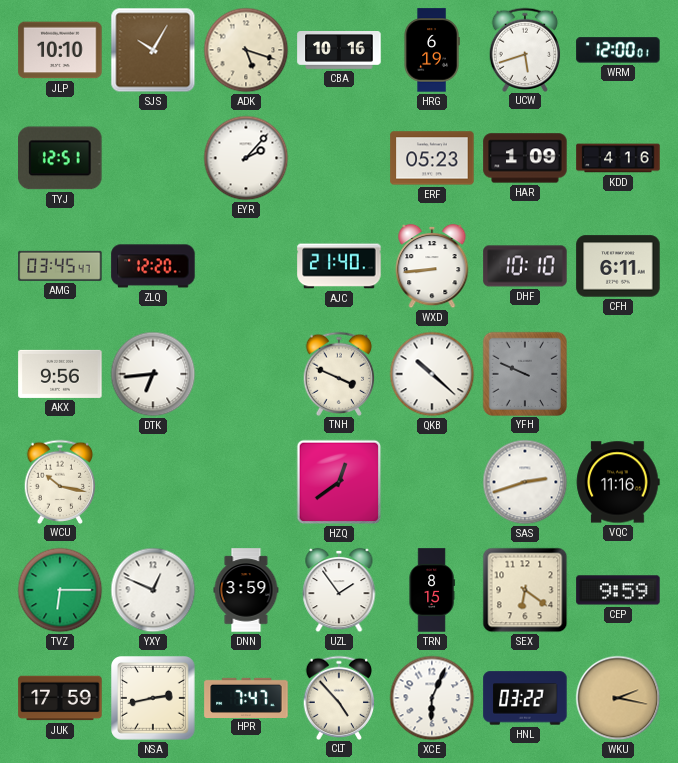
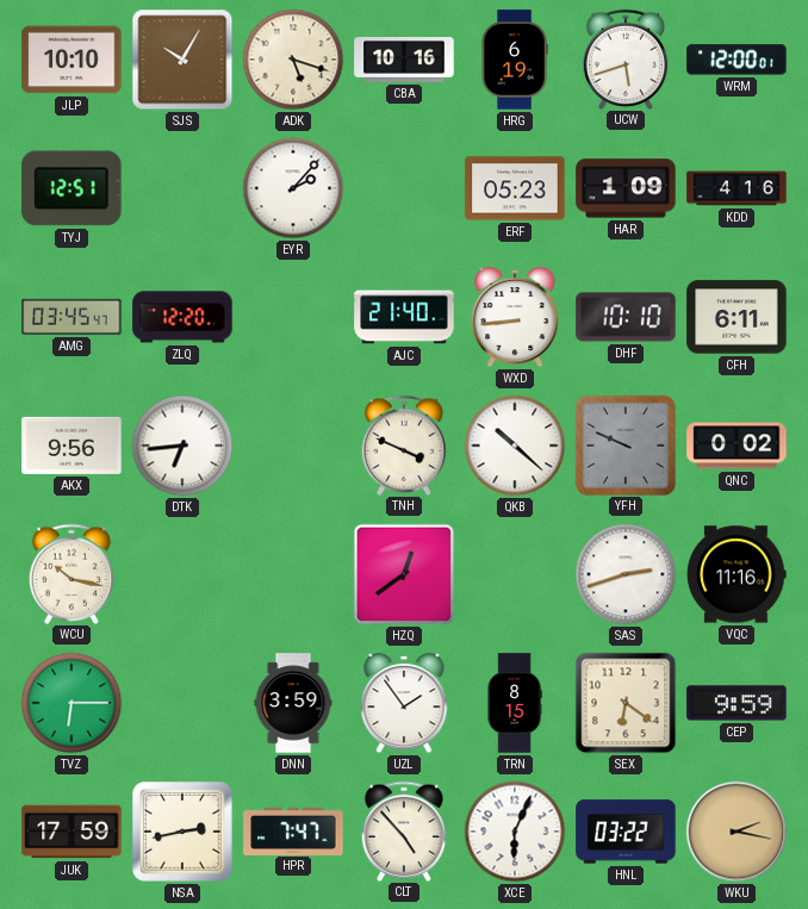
QNC: none -> 0:02 (736, 446)
YXY: 12:49 -> none (153, 590)
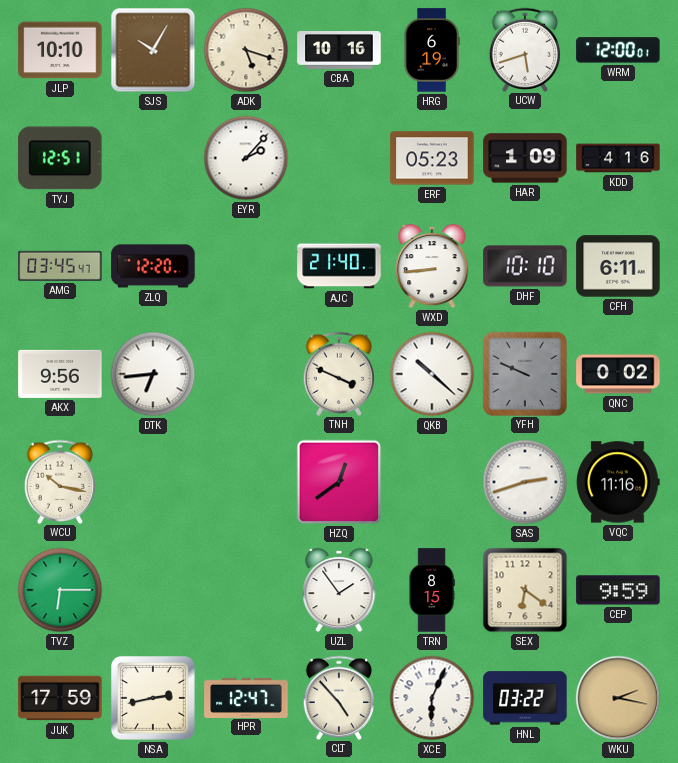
DNN: 3:59 -> none (293, 703)
HPR: 7:47 -> 12:47 (246, 697)
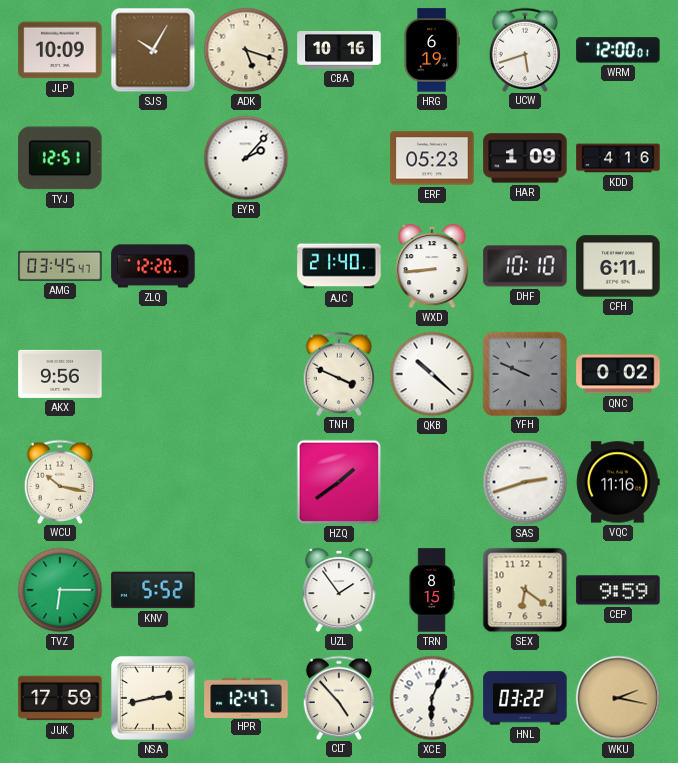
JLP: 10:10 -> 10:09 (60, 50)
DTK: 6:44 -> none (153, 374)
HZQ: 12:39 -> 1:39 (339, 482)
KNV: none -> 5:52 (153, 590)
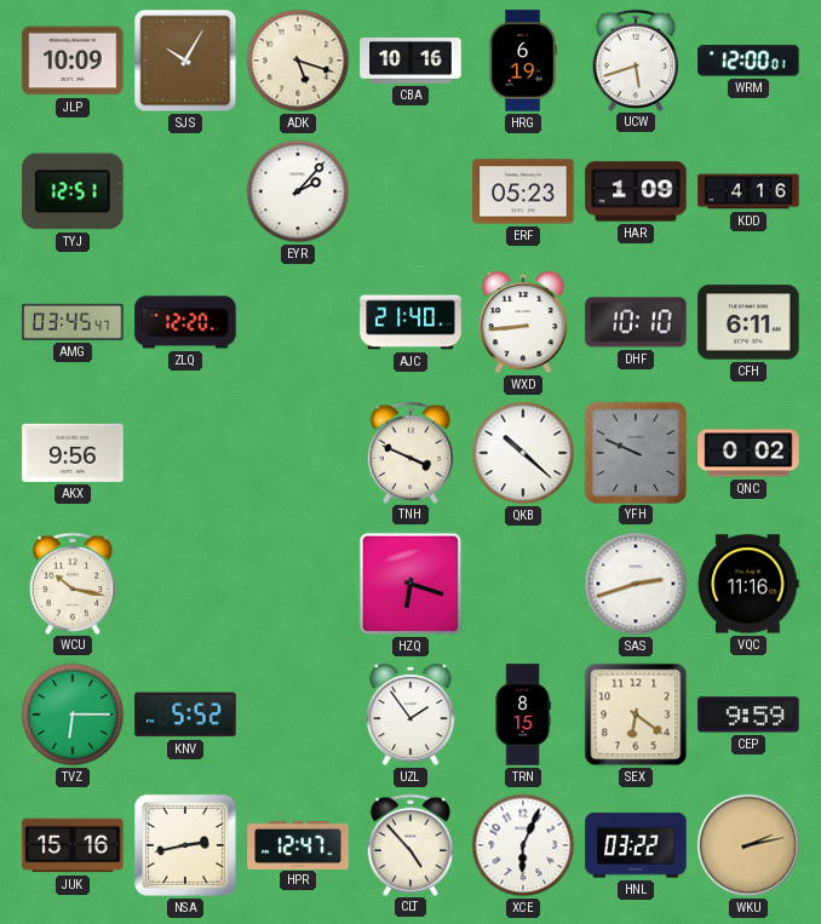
HZQ: 1:39 -> 6:18 (410, 584)
JUK: 17:59 -> 15:16 (73, 845)
WKU: 2:17 -> 2:13 (748, 845)
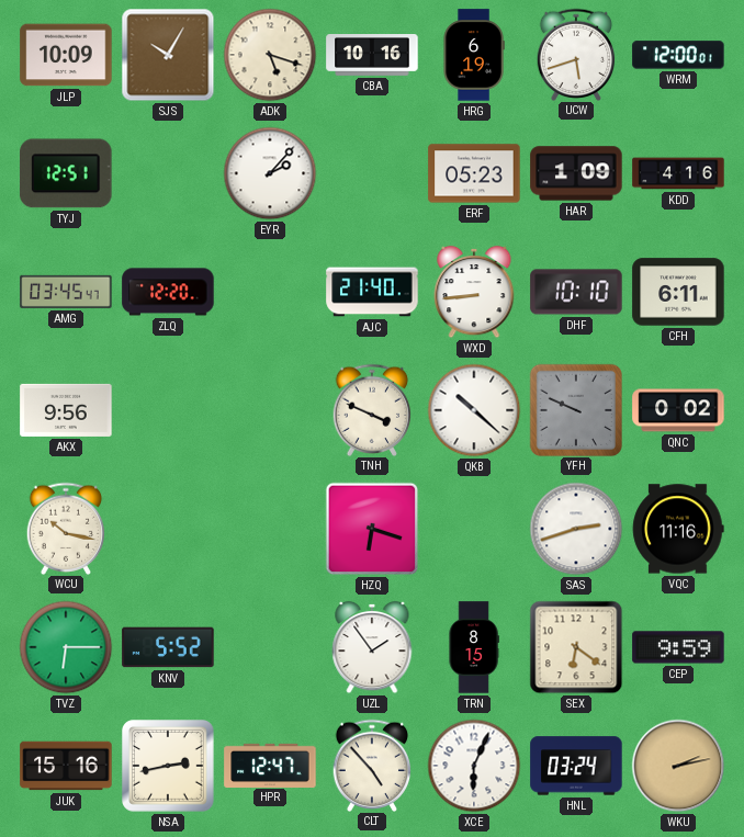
HNL: 03:22 -> 03:24 (576, 766)
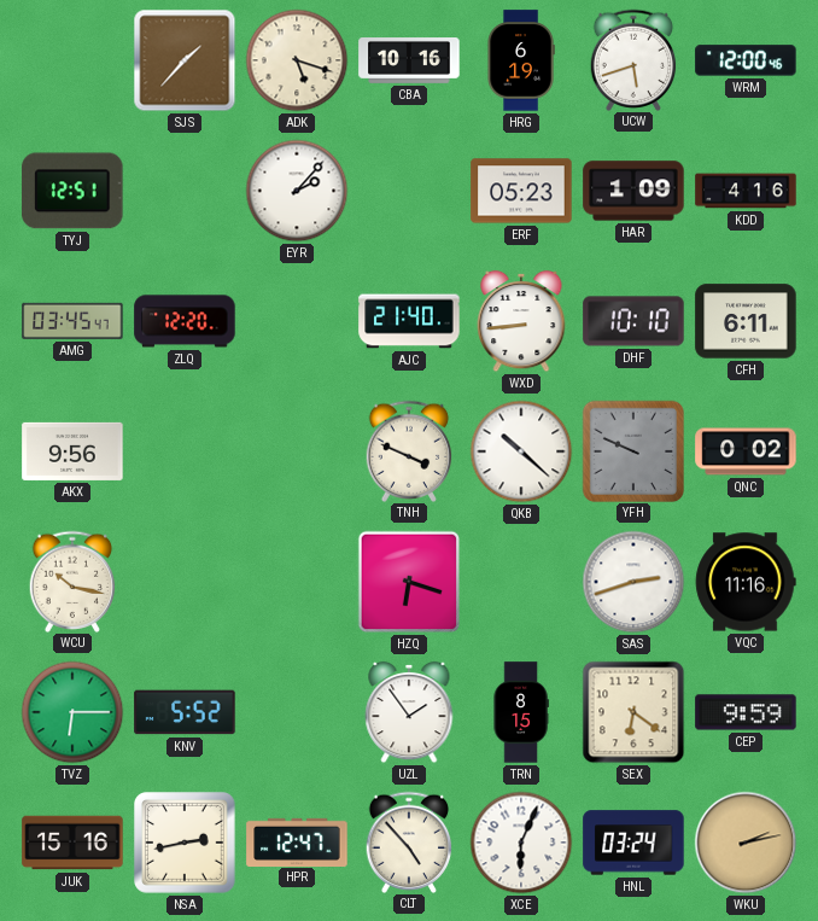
JLP: 10:09 -> none (66, 55)
SJS: 10:05 -> 1:37 (185, 60)
WRM: 12:00:01 -> 12:00:46 (746, 60)
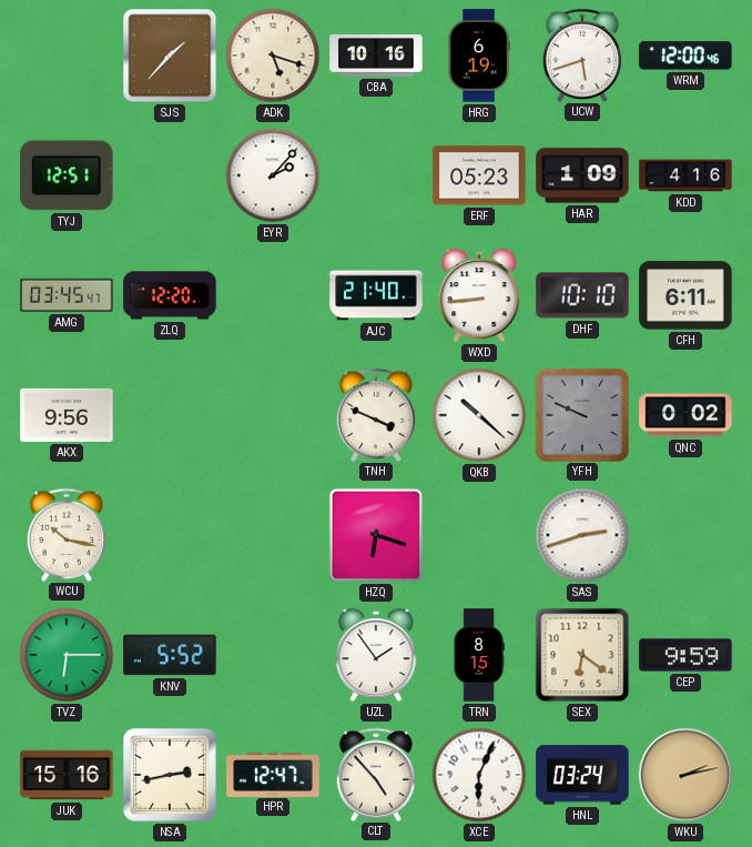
VQC: 11:16 -> none (746, 582)
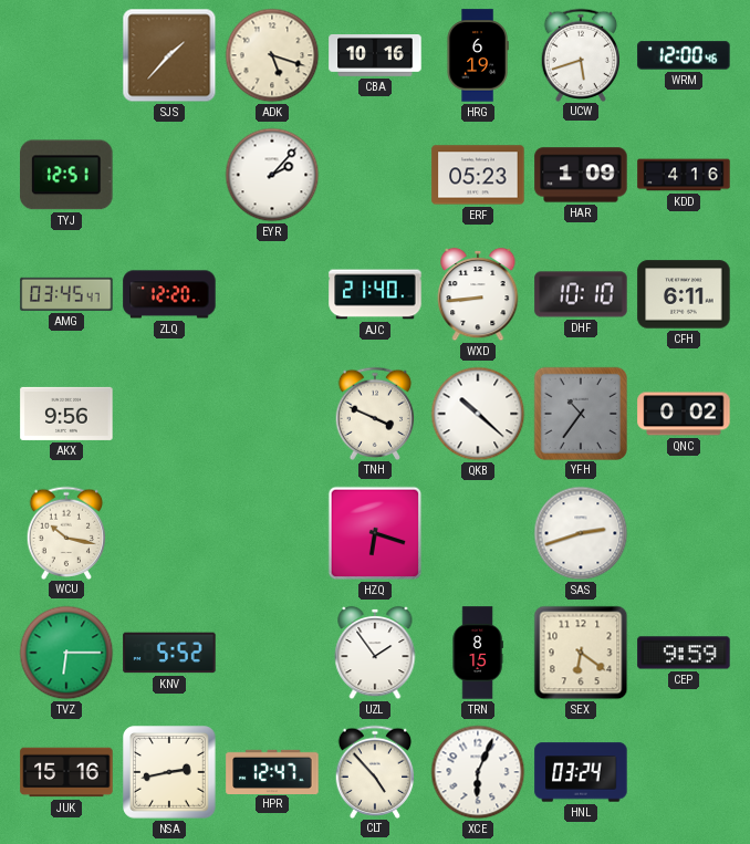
YFH: 9:49 -> 10:36 (580, 413)
WKU: 2:13 -> none (685, 775)
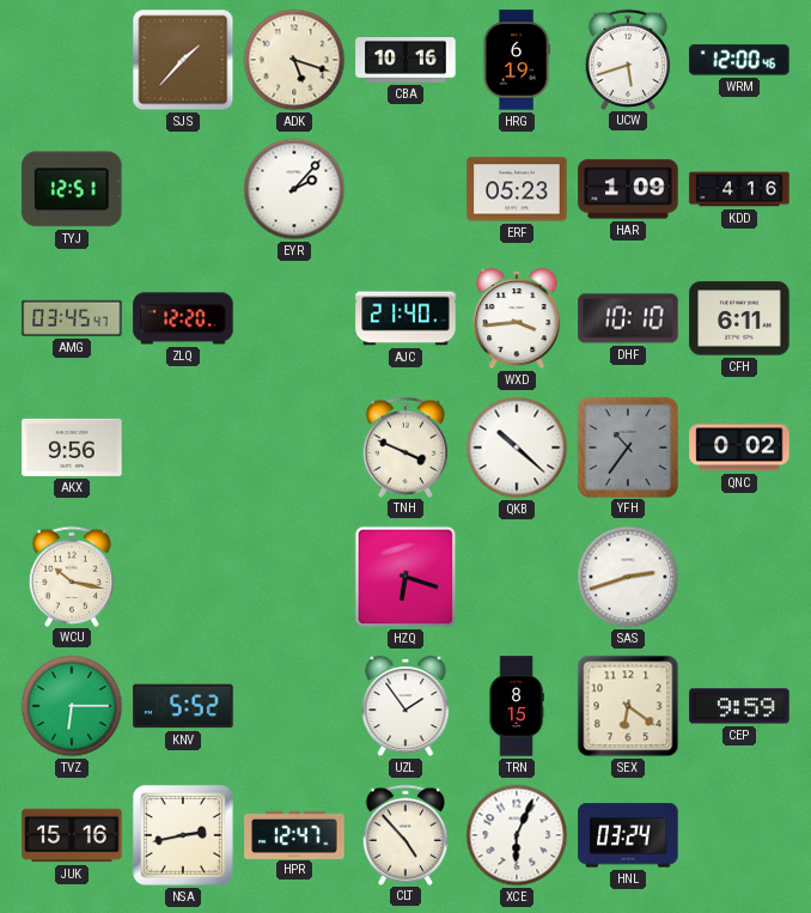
WXD: 8:44 -> 3:44 (517, 318)
